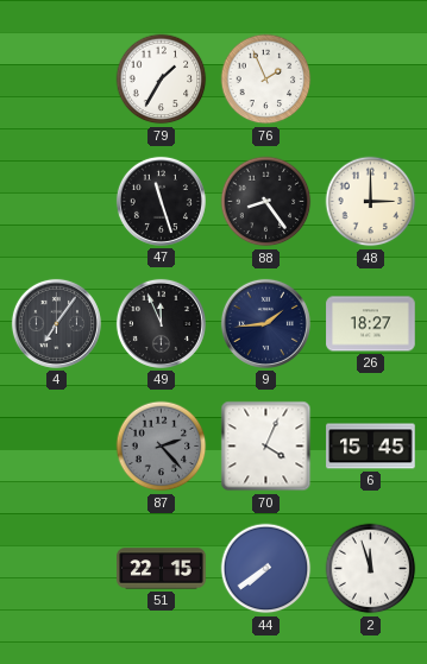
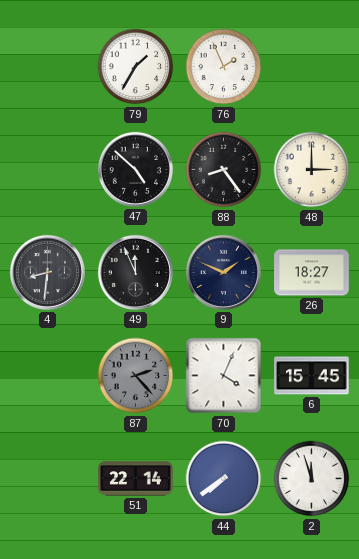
47: 11:27 -> 4:52 (135, 169)
4: 7:06 -> 8:31 (47, 272)
9: 1:44 -> 1:49 (223, 272)
51: 22:15 -> 22:14 (136, 479)
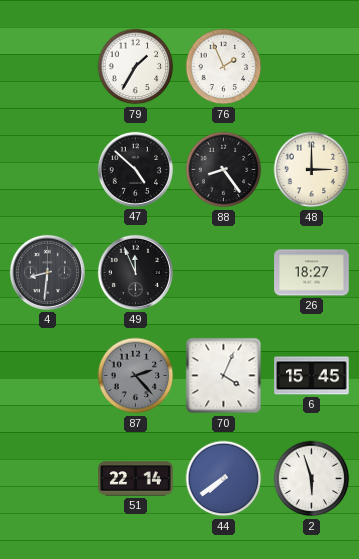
9: 1:49 -> none (223, 272)
2: 11:57 -> 5:57 (312, 479)
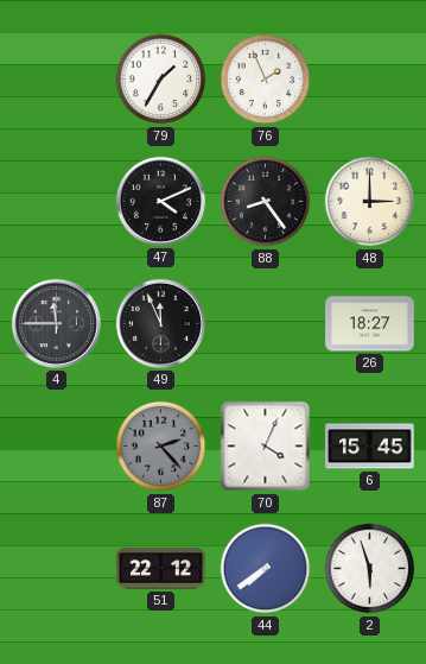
47: 4:52 -> 4:11 (160, 201)
4: 8:31 -> 11:45 (56, 323)
51: 22:14 -> 22:12 (161, 569)
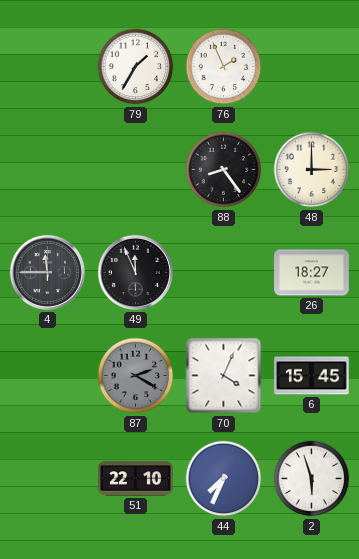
47: 4:11 -> none (160, 201)
87: 2:23 -> 2:20 (136, 376)
51: 22:12 -> 22:10 (136, 479)
44: 7:39 -> 7:34 (224, 479)
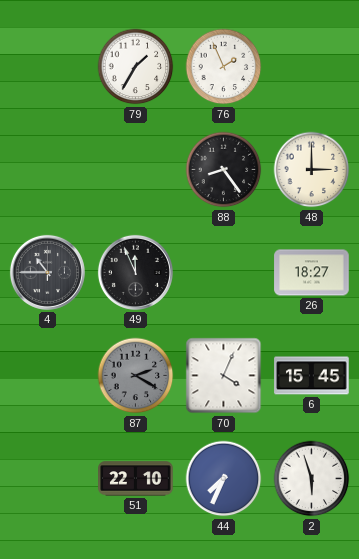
4: 11:45 -> 10:45 (47, 272)
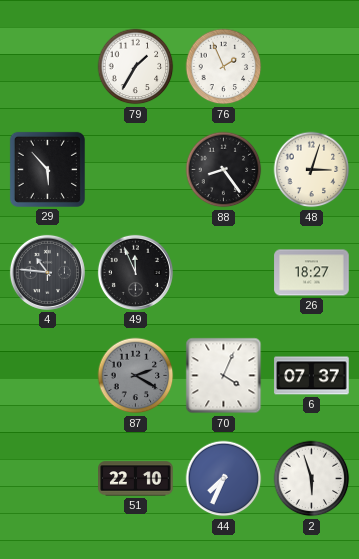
29: none -> 5:53 (47, 169)
48: 3:00 -> 3:03 (312, 170)
4: 10:45 -> 10:46 (47, 272)
6: 15:45 -> 07:37 (312, 376)
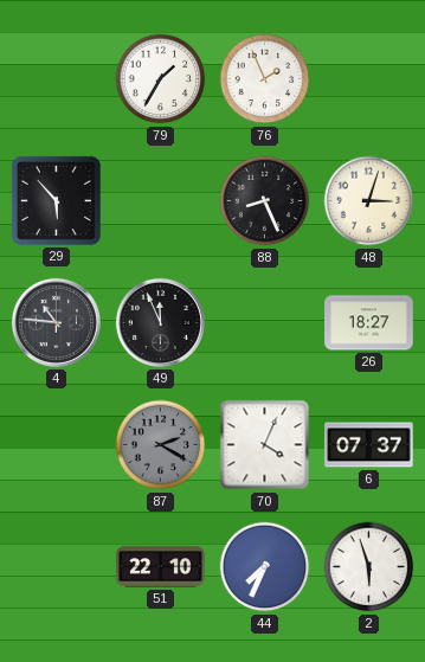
88: 8:24 -> 8:26 (265, 201)
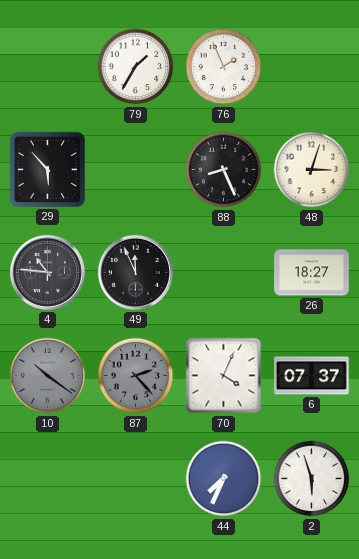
10: none -> 10:21 (48, 376)
87: 2:20 -> 2:23 (136, 376)
51: 22:10 -> none (161, 567)
